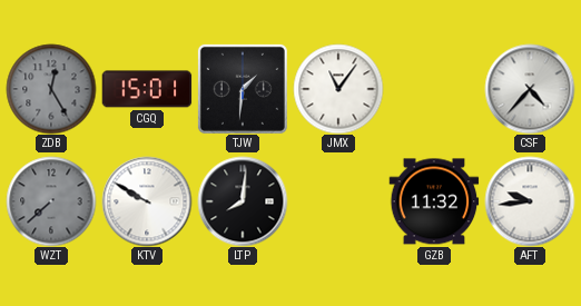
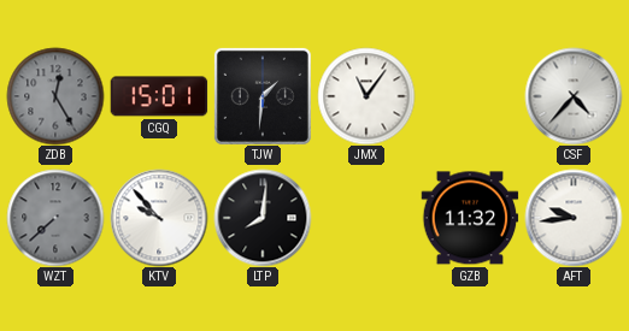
KTV: 9:50 -> 9:53 (159, 218)
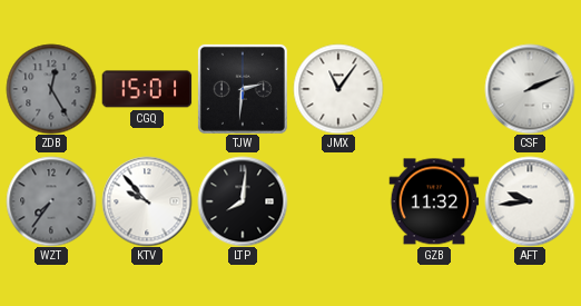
TJW: 1:31 -> 2:31 (243, 89)
CSF: 4:37 -> 2:11 (530, 89)
WZT: 7:38 -> 7:36 (51, 201)
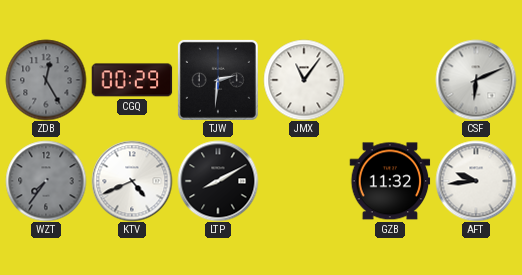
CGQ: 15:01 -> 00:29 (132, 80)
CSF: 2:11 -> 6:11 (476, 80)
KTV: 9:53 -> 4:41 (132, 181)
LTP: 8:01 -> 8:10 (218, 181)
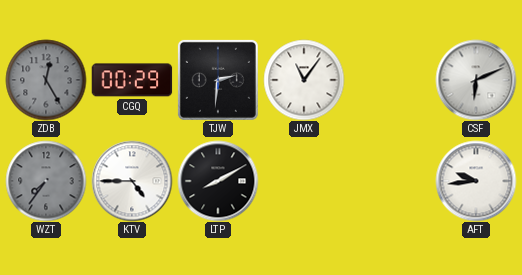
KTV: 4:41 -> 4:45 (132, 181)
GZB: 11:32 -> none (390, 181)
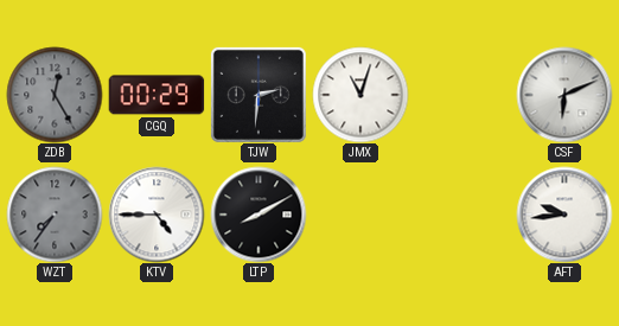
JMX: 11:06 -> 11:03 (360, 95)
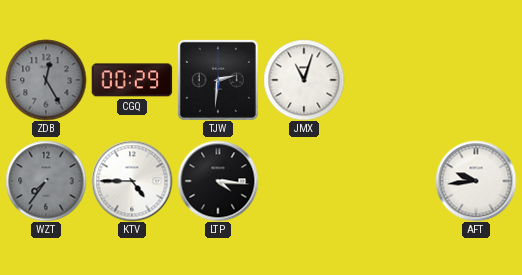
CSF: 6:11 -> none (564, 95)
LTP: 8:10 -> 4:16 (218, 181)
